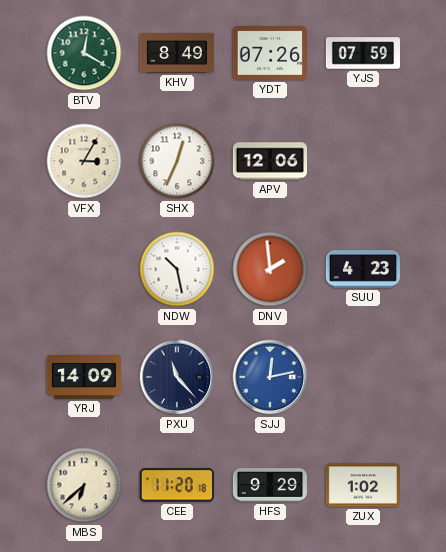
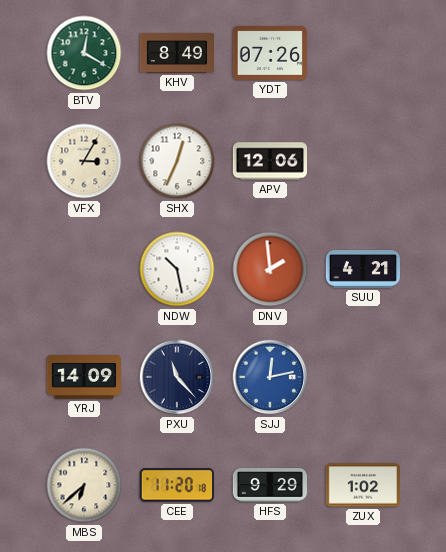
YJS: 07:59 -> none (362, 53)
SUU: 4:23 -> 4:21 (362, 270)
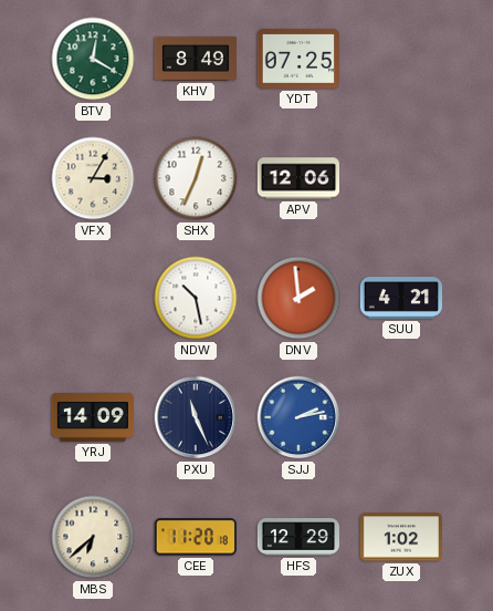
YDT: 07:26 -> 07:25 (298, 59)
PXU: 11:23 -> 11:26 (196, 417)
SJJ: 12:13 -> 2:13 (298, 417)
HFS: 9:29 -> 12:29 (297, 537)
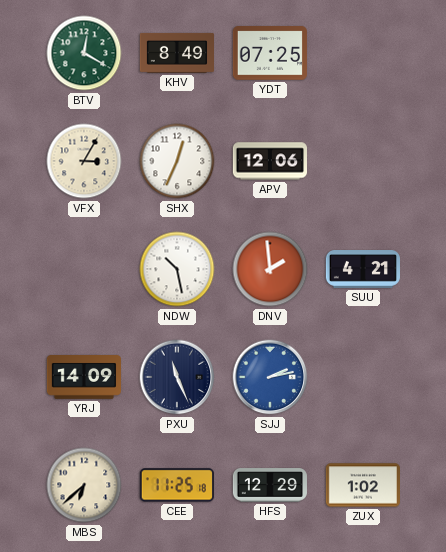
CEE: 11:20 -> 11:25 (177, 485)
